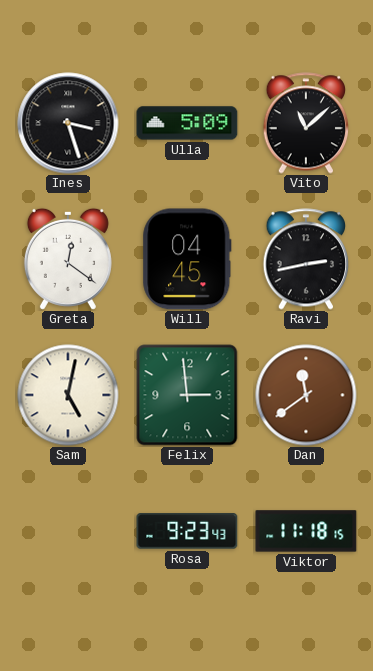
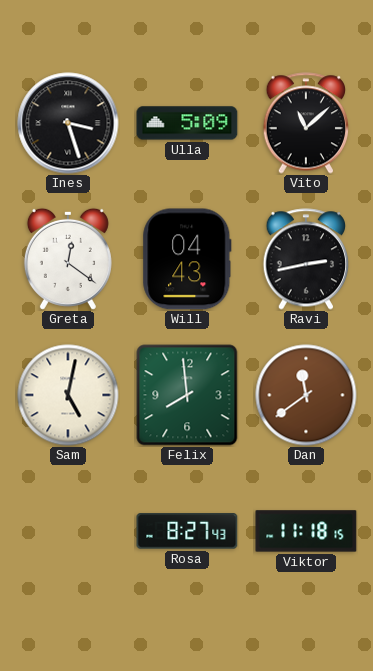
Will: 04:45 -> 04:43 (187, 259)
Felix: 2:59 -> 7:59 (187, 395)
Rosa: 9:23 -> 8:27 (187, 531)
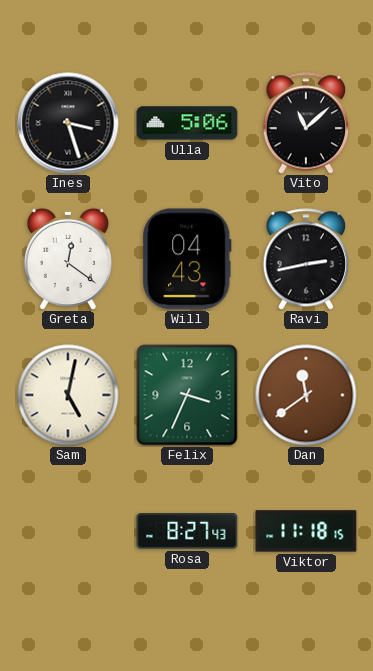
Ulla: 5:09 -> 5:06 (187, 123)
Felix: 7:59 -> 3:34 (187, 395)
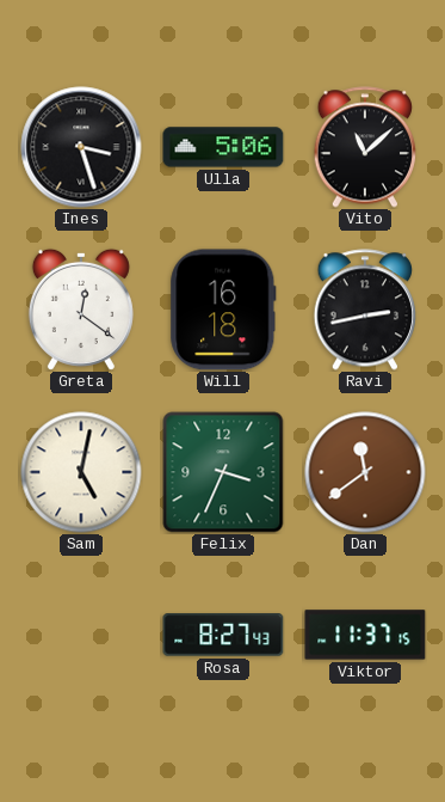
Will: 04:43 -> 16:18 (223, 310)
Viktor: 11:18 -> 11:37 (365, 635)
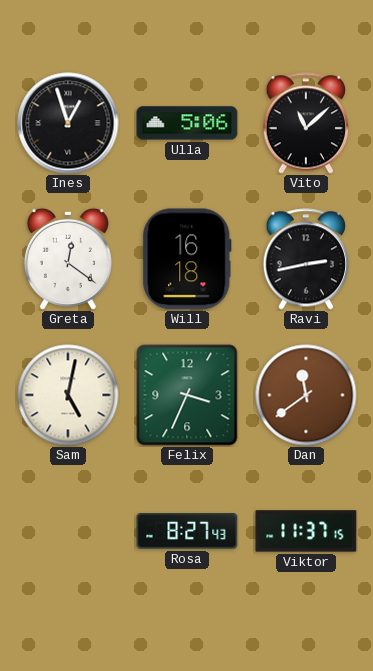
Ines: 3:27 -> 12:57 (68, 123)
